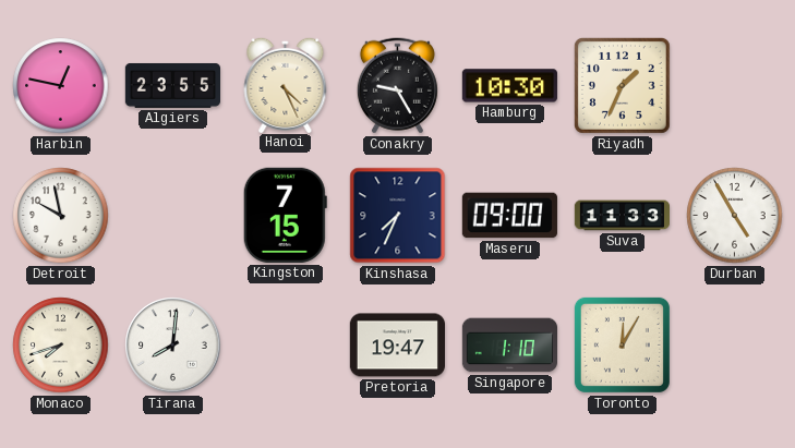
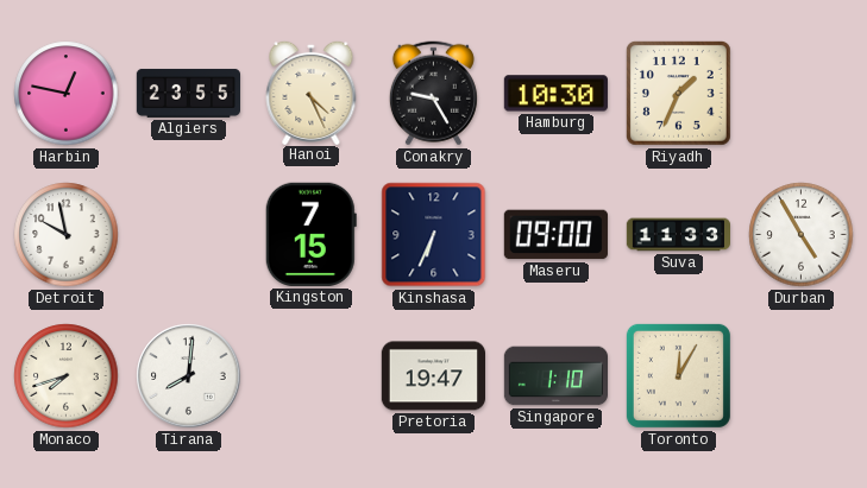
Kinshasa: 7:34 -> 6:34 (434, 235)
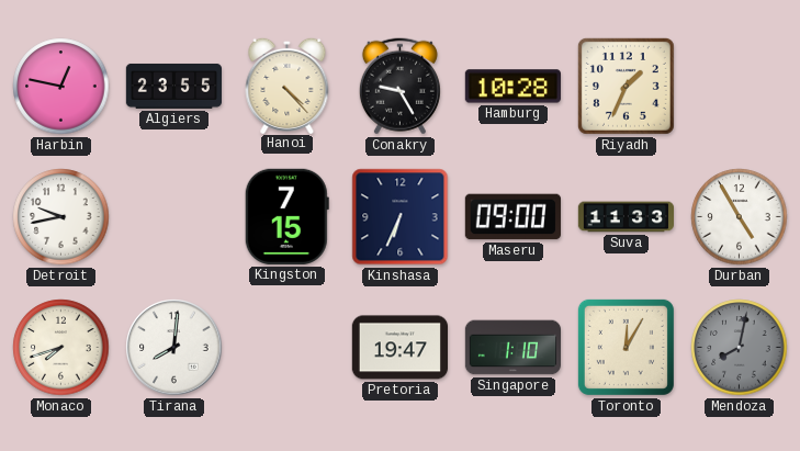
Hanoi: 4:26 -> 4:23 (288, 84)
Hamburg: 10:30 -> 10:28 (512, 87)
Detroit: 9:58 -> 9:43 (61, 217)
Mendoza: none -> 8:02 (740, 348)
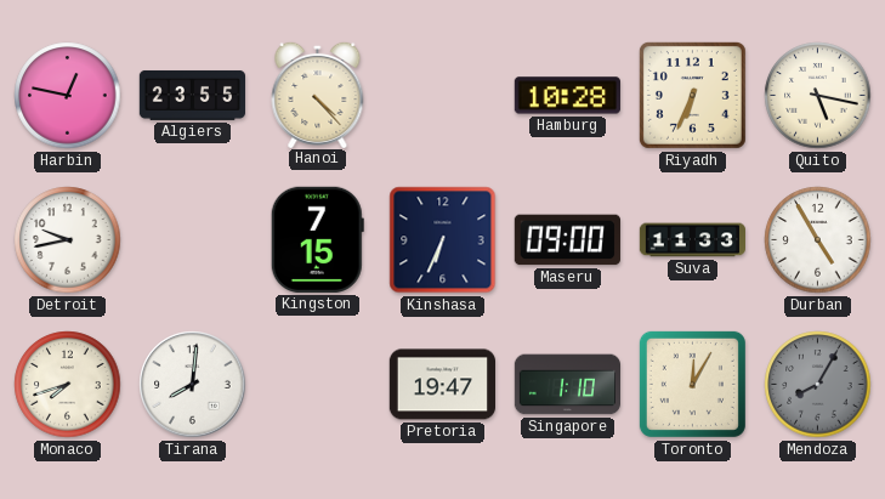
Conakry: 9:25 -> none (399, 87)
Riyadh: 1:34 -> 6:34 (692, 95)
Quito: none -> 5:17 (818, 96)
Mendoza: 8:02 -> 8:05 (818, 385)
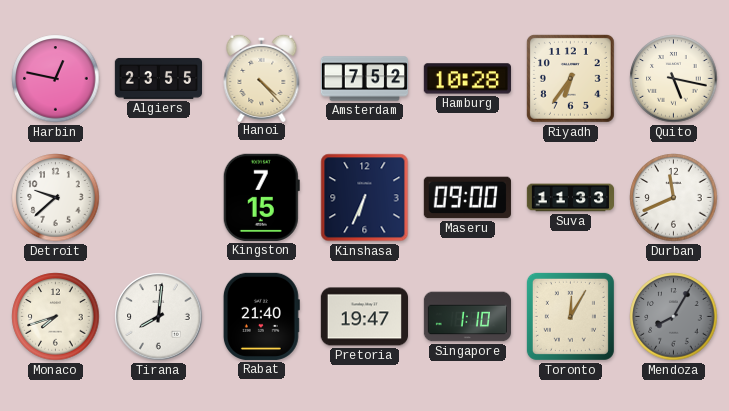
Amsterdam: none -> 7:52 (364, 79)
Riyadh: 6:34 -> 6:36 (570, 78)
Detroit: 9:43 -> 9:38 (56, 198)
Durban: 4:55 -> 11:41 (674, 198)
Rabat: none -> 21:40 (261, 316)
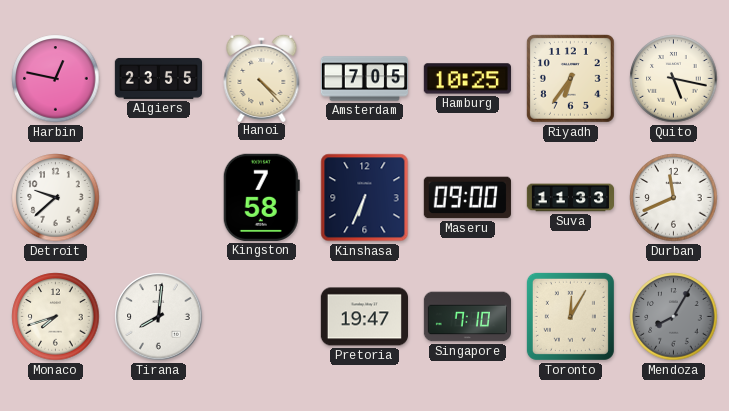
Amsterdam: 7:52 -> 7:05 (364, 79)
Hamburg: 10:28 -> 10:25 (467, 79)
Kingston: 7:15 -> 7:58 (261, 197)
Rabat: 21:40 -> none (261, 316)
Singapore: 1:10 -> 7:10 (467, 317)
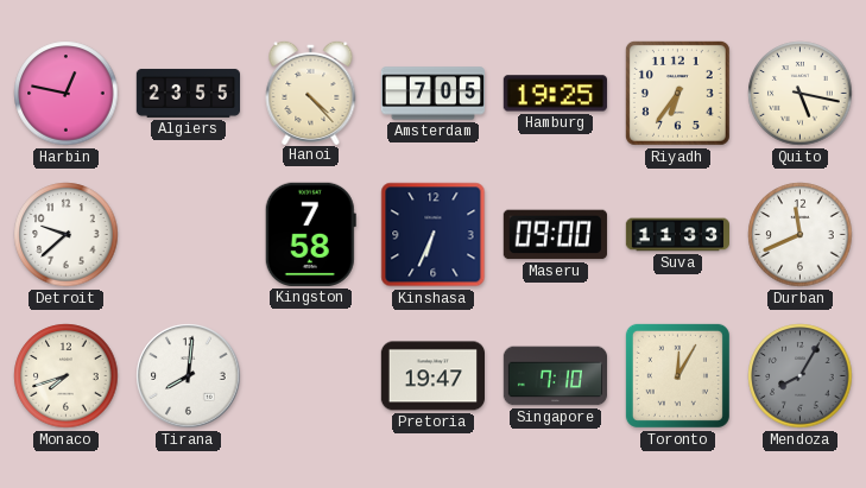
Hamburg: 10:25 -> 19:25 (555, 94)
